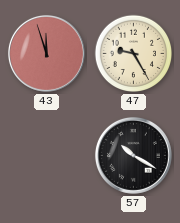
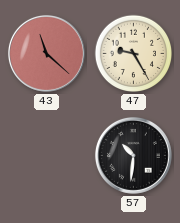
43: 11:57 -> 11:22 (46, 53)
57: 10:20 -> 10:31 (133, 155)
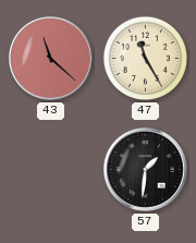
47: 9:25 -> 11:25 (146, 59)
57: 10:31 -> 1:31 (145, 169)
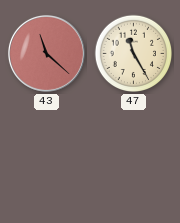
57: 1:31 -> none (145, 169)
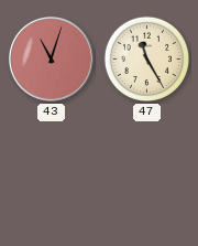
43: 11:22 -> 11:03 (51, 58)
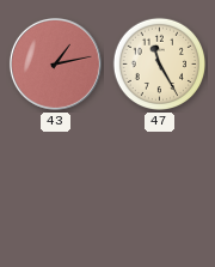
43: 11:03 -> 1:13 (55, 63)
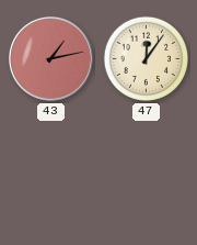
47: 11:25 -> 12:06 (147, 59)
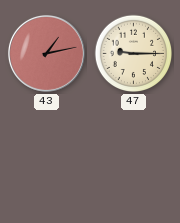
47: 12:06 -> 9:15 (134, 54)
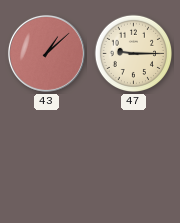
43: 1:13 -> 1:08 (46, 53)
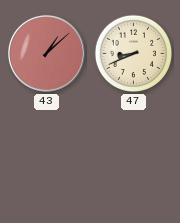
47: 9:15 -> 8:41 (134, 54)
